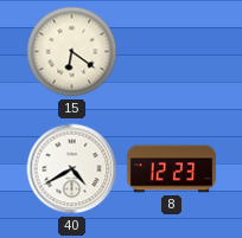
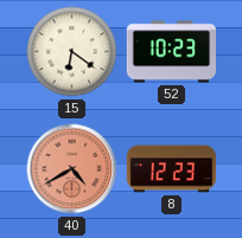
52: none -> 10:23 (171, 52)
40 dial: white -> salmon (72, 169)
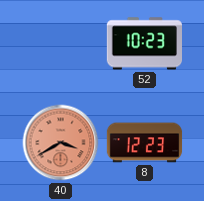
15: 6:21 -> none (72, 52)
40: 4:40 -> 3:40 (61, 143)
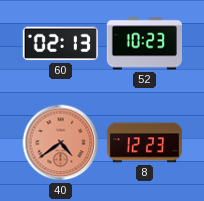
60: none -> 02:13 (60, 44)
40: 3:40 -> 4:39 (61, 143)
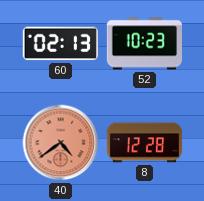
8: 12:23 -> 12:28 (145, 143)
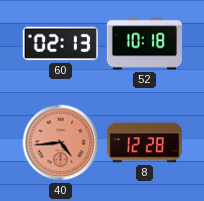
52: 10:23 -> 10:18 (144, 44)
40: 4:39 -> 4:44 (61, 143)
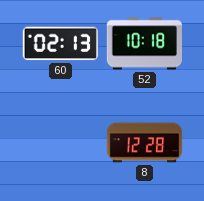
40: 4:44 -> none (61, 143)
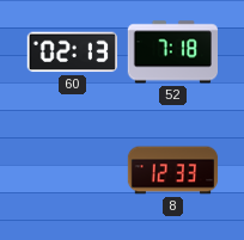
52: 10:18 -> 7:18 (172, 53)
8: 12:28 -> 12:33 (173, 171)
